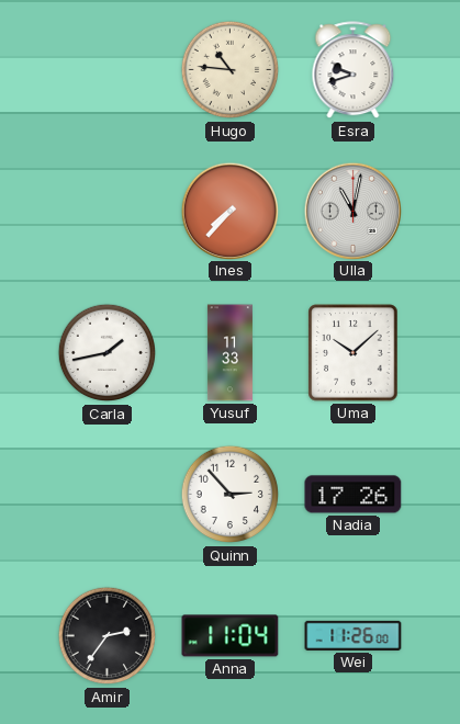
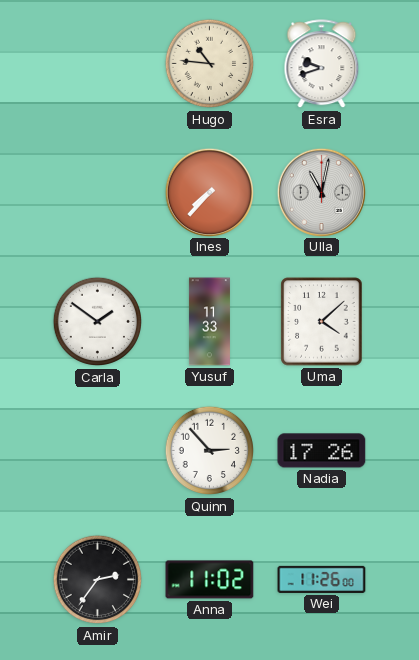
Carla: 1:43 -> 1:51 (98, 322)
Uma: 10:08 -> 4:08 (322, 322)
Anna: 11:04 -> 11:02 (210, 580)
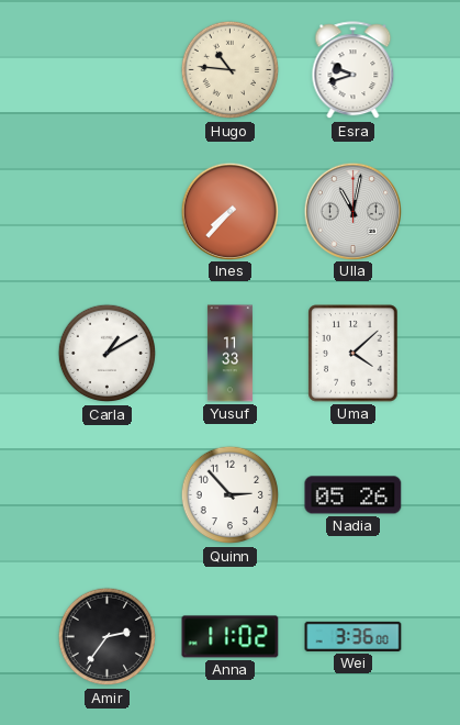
Carla: 1:51 -> 1:10 (108, 354)
Nadia: 17:26 -> 05:26 (354, 495)
Wei: 11:26 -> 3:36 (354, 636)
